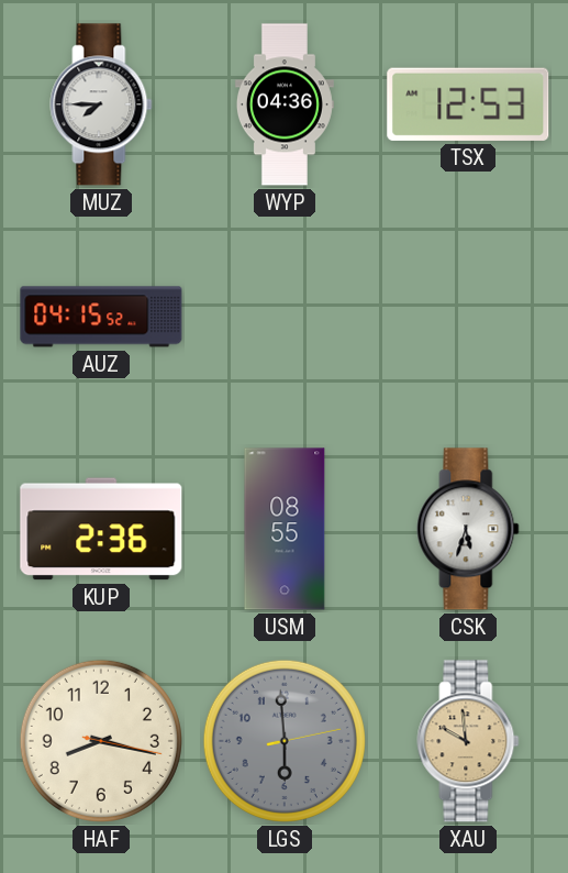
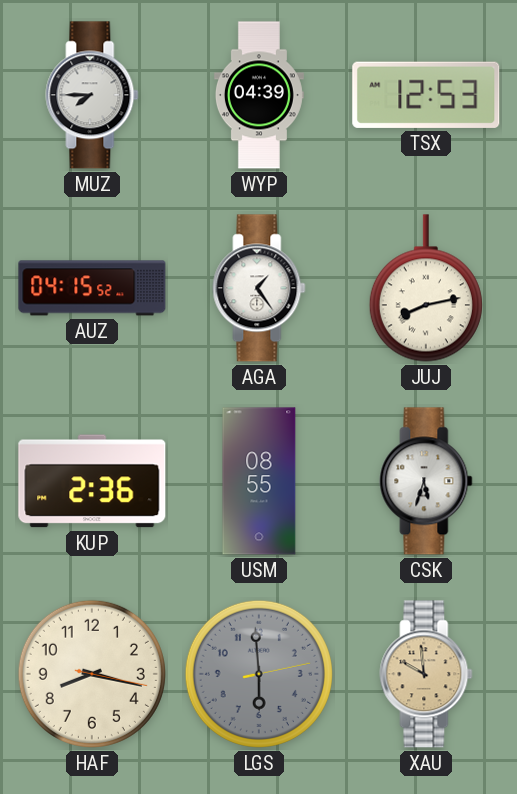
WYP: 04:36 -> 04:39 (259, 95)
AGA: none -> 1:24 (259, 288)
JUJ: none -> 8:13 (426, 288)
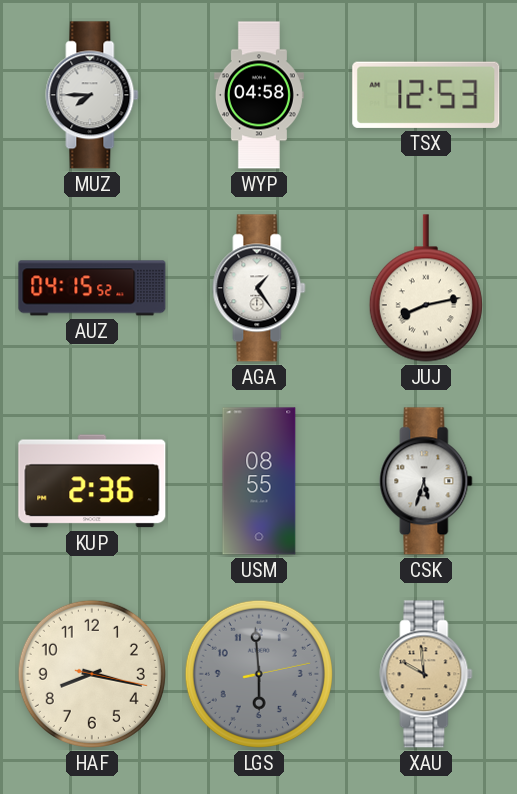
WYP: 04:39 -> 04:58 (259, 95)
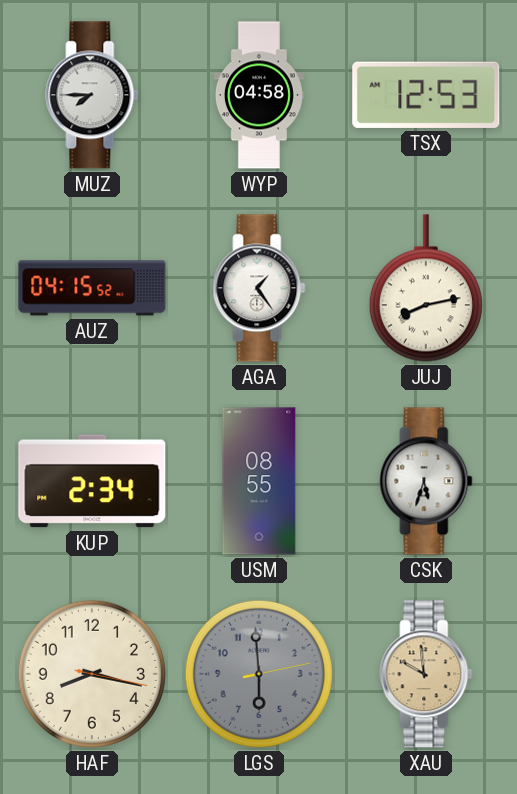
KUP: 2:36 -> 2:34 (92, 481)
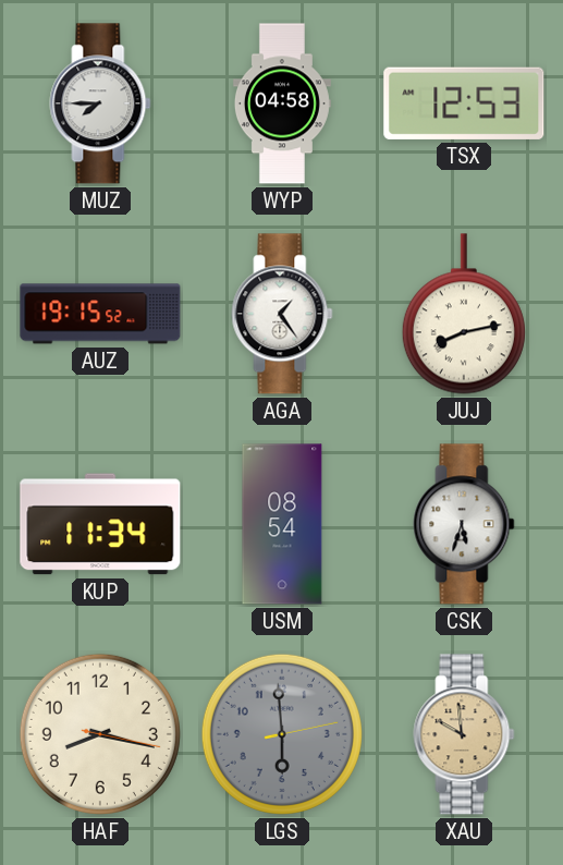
AUZ: 04:15 -> 19:15 (100, 314)
KUP: 2:34 -> 11:34 (100, 524)
USM: 08:55 -> 08:54 (282, 524)
